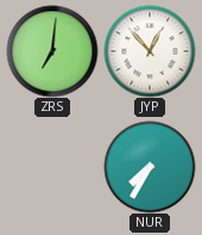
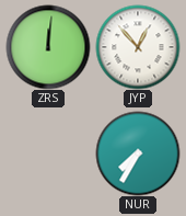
ZRS: 7:01 -> 12:01 (48, 47)
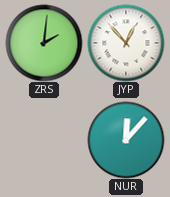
ZRS: 12:01 -> 2:01 (44, 43)
NUR: 7:35 -> 12:07 (126, 140)
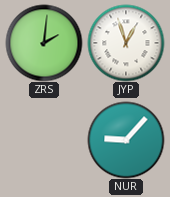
JYP: 12:53 -> 12:57 (126, 43)
NUR: 12:07 -> 9:07 (126, 140)
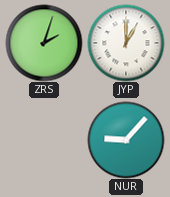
ZRS: 2:01 -> 2:03 (44, 43)
JYP: 12:57 -> 1:00 (126, 43)
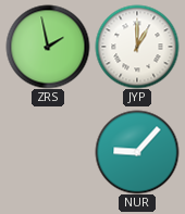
ZRS: 2:03 -> 1:58 (48, 47)
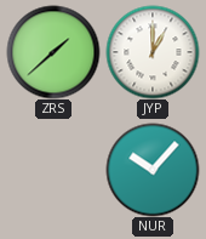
ZRS: 1:58 -> 1:38 (53, 52)
NUR: 9:07 -> 10:07 (153, 170)
